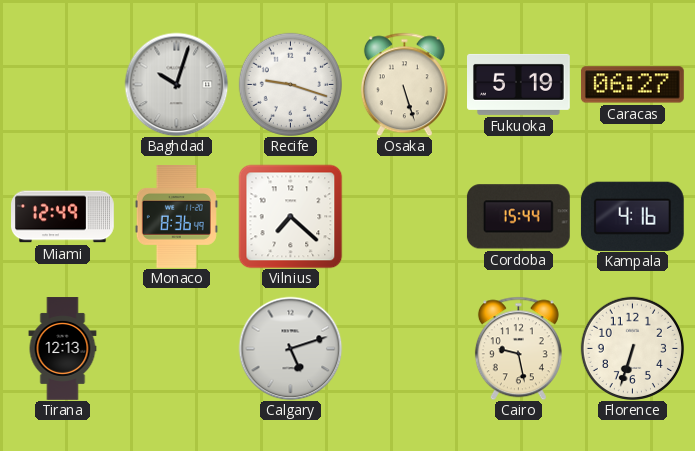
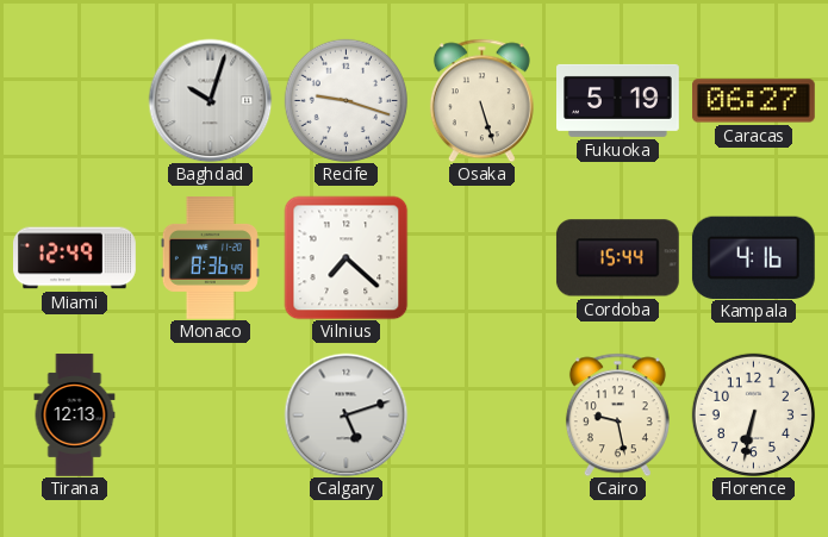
Florence: 6:33 -> 6:32 (753, 414)
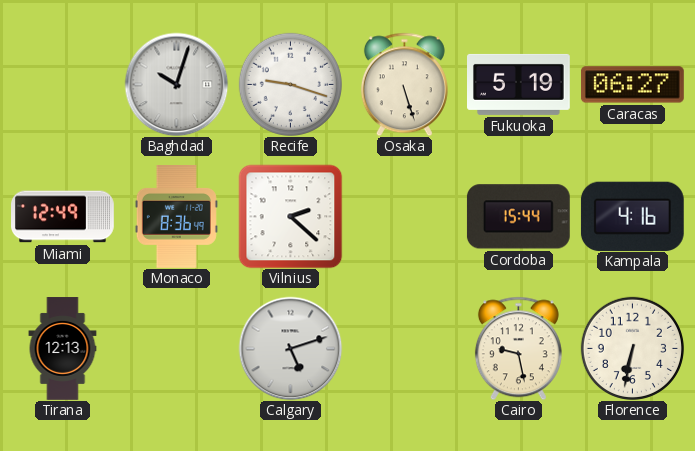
Vilnius: 7:22 -> 2:22 (290, 216)
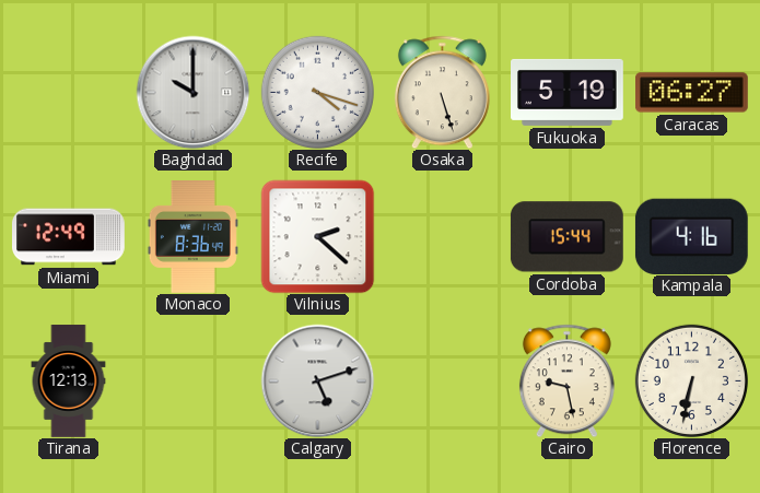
Baghdad: 10:03 -> 10:00 (192, 92)
Recife: 9:18 -> 4:18 (317, 92)
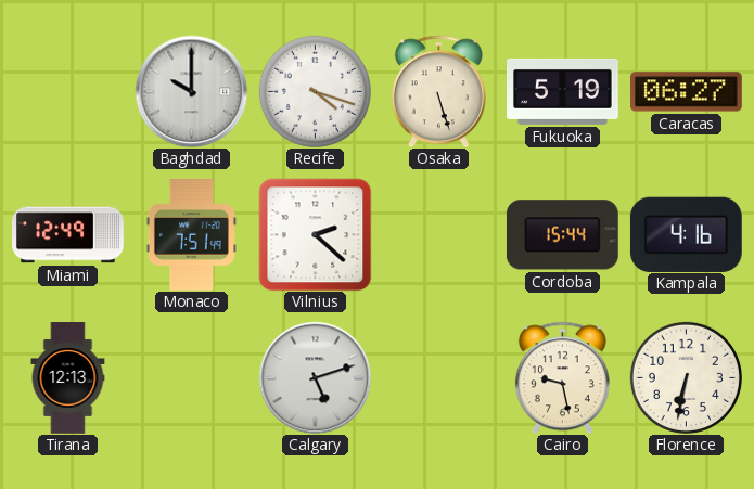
Monaco: 8:36 -> 7:51 (191, 235)
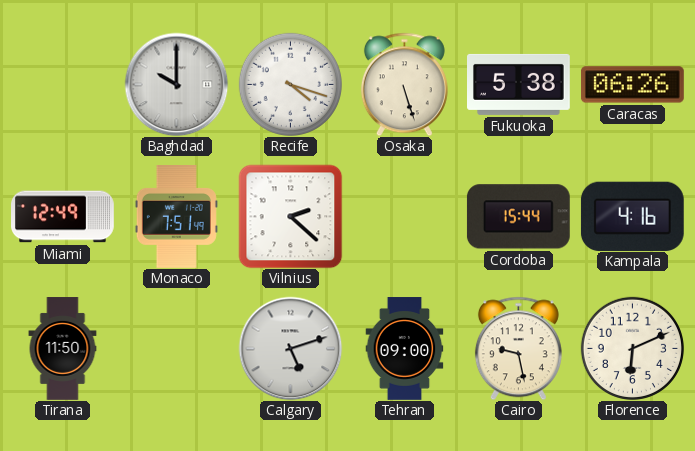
Fukuoka: 5:19 -> 5:38 (519, 84)
Caracas: 06:27 -> 06:26 (633, 85)
Tirana: 12:13 -> 11:50 (63, 349)
Tehran: none -> 09:00 (405, 349)
Florence: 6:32 -> 6:11 (632, 348)
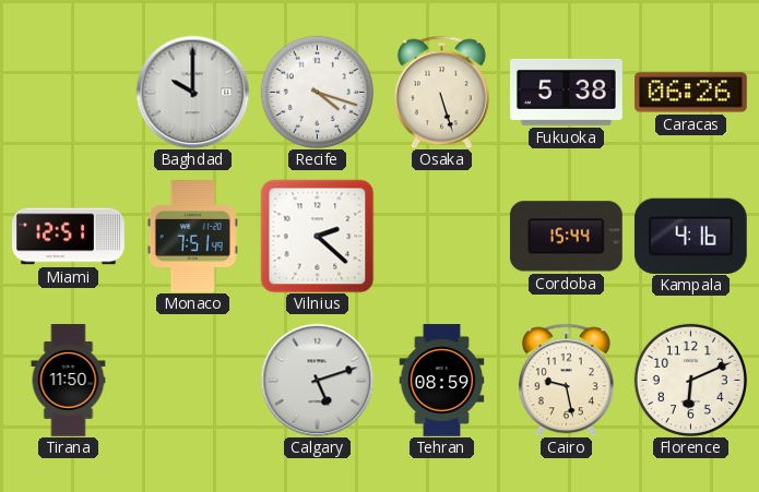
Miami: 12:49 -> 12:51 (69, 237)
Tehran: 09:00 -> 08:59 (442, 381)
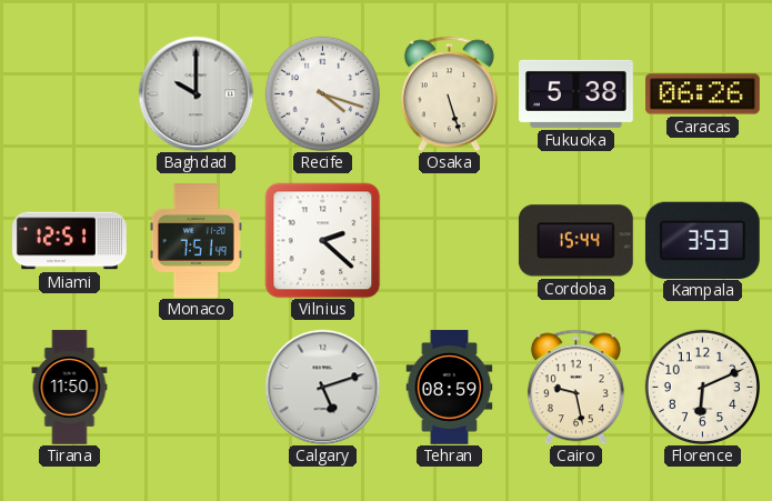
Kampala: 4:16 -> 3:53 (702, 240)
